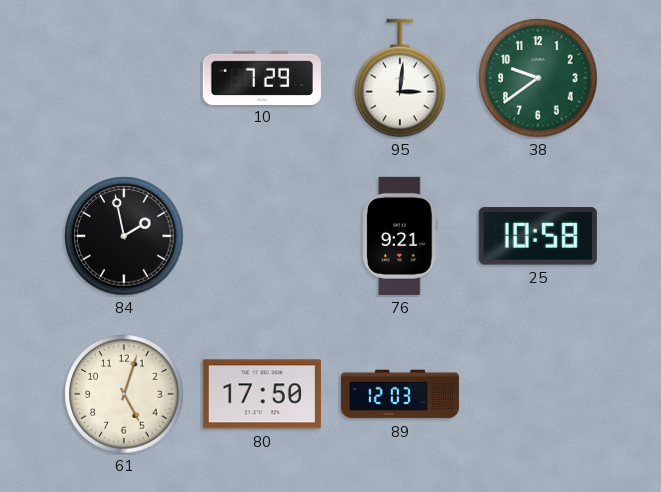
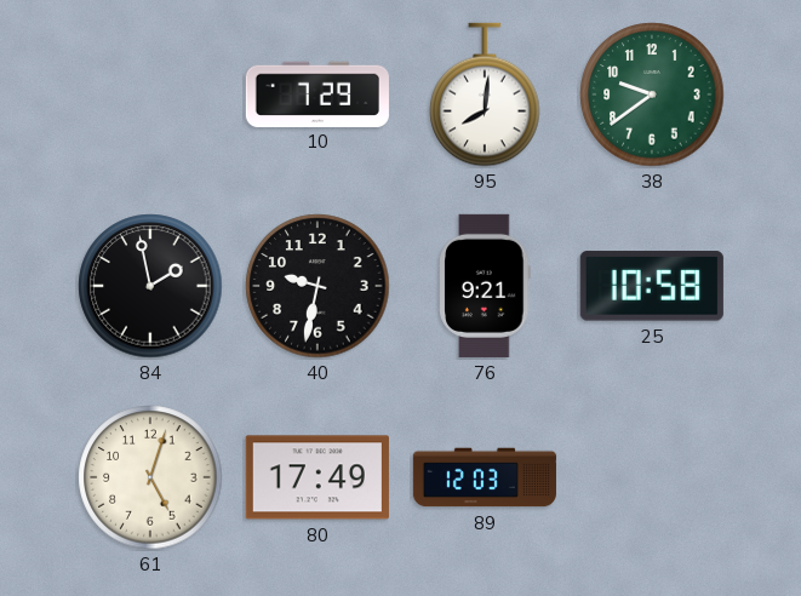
95: 3:01 -> 8:01 (485, 94)
40: none -> 9:32 (317, 286)
80: 17:50 -> 17:49 (317, 477)
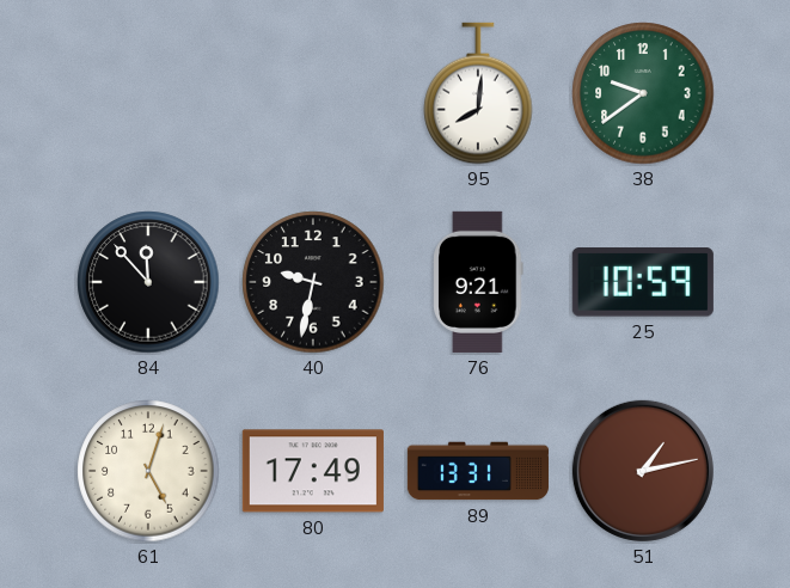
10: 7:29 -> none (317, 93)
84: 1:58 -> 11:53 (148, 282)
25: 10:58 -> 10:59 (643, 282)
89: 12:03 -> 13:31 (478, 471)
51: none -> 1:13 (643, 471)
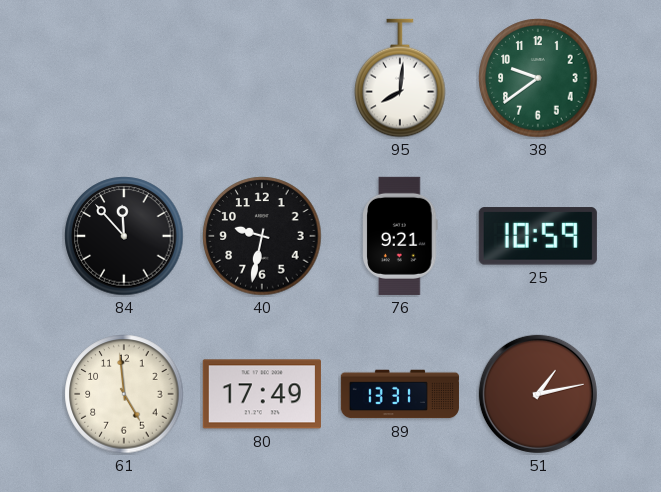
61: 5:03 -> 4:59 (124, 394)
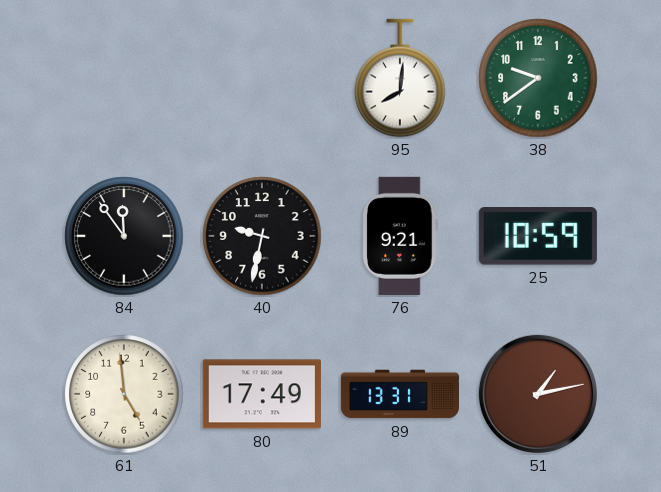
84: 11:53 -> 11:54 (124, 236)
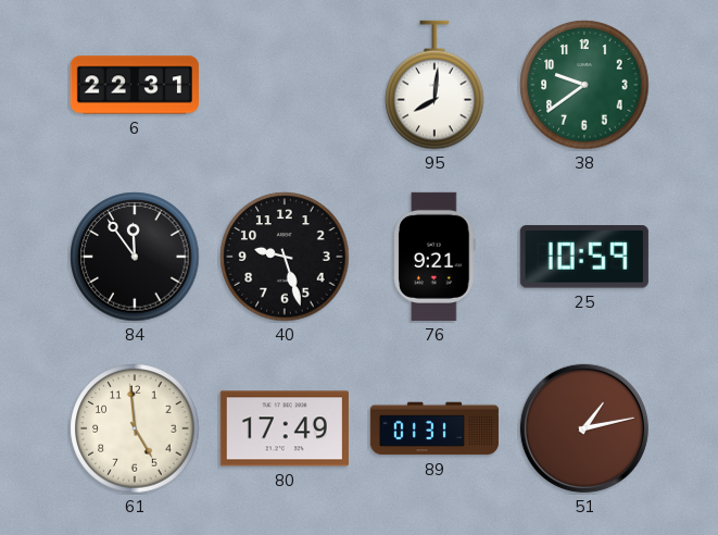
6: none -> 22:31 (135, 85)
40: 9:32 -> 9:27 (285, 257)
89: 13:31 -> 01:31 (434, 428)
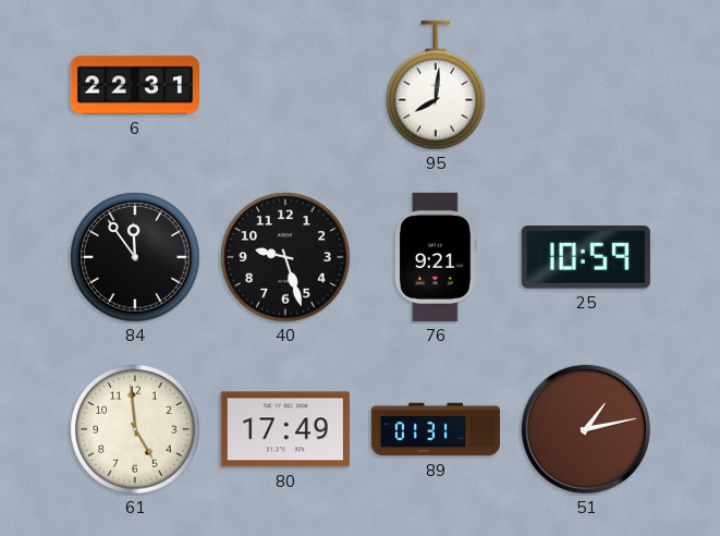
38: 9:39 -> none (584, 85)
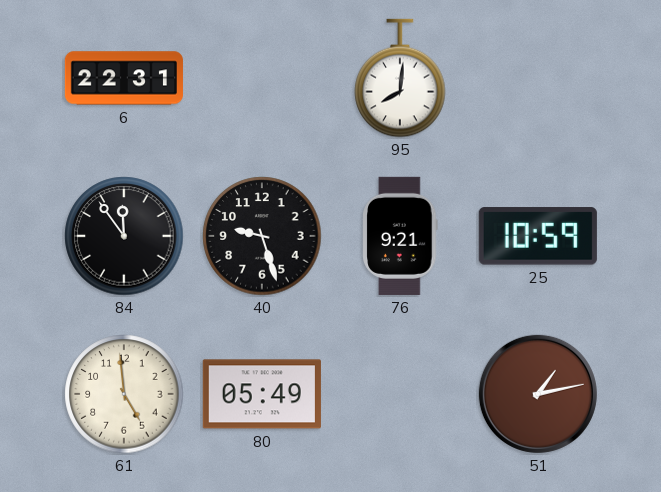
80: 17:49 -> 05:49 (262, 394)
89: 01:31 -> none (436, 429)
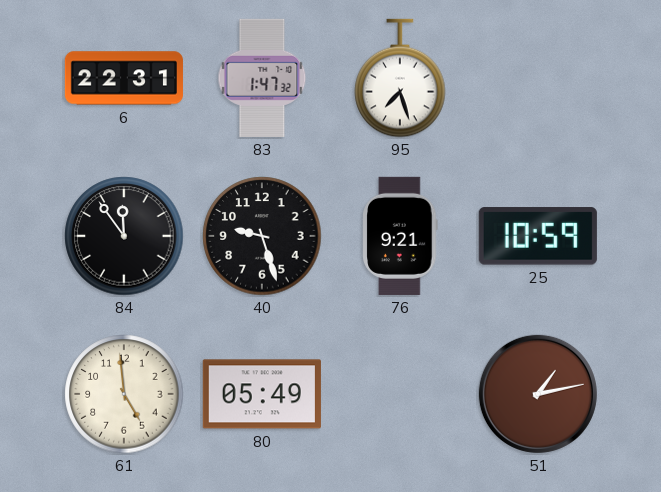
83: none -> 1:47 (262, 78)
95: 8:01 -> 7:27 (400, 78)
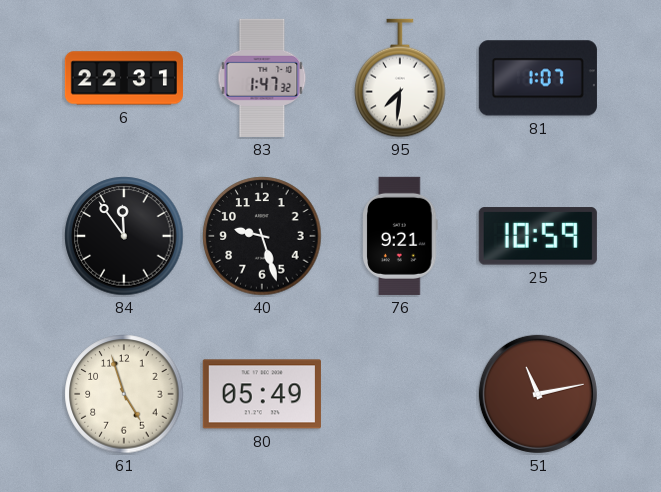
95: 7:27 -> 7:31 (400, 78)
81: none -> 1:07 (538, 78)
61: 4:59 -> 4:57 (124, 394)
51: 1:13 -> 11:13 (538, 394)
